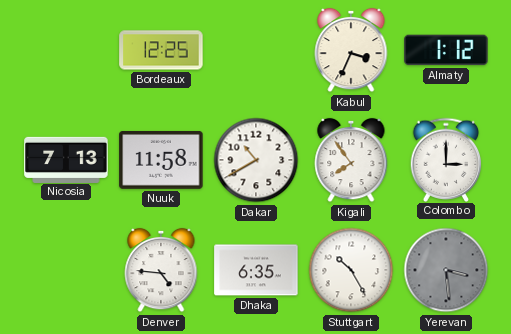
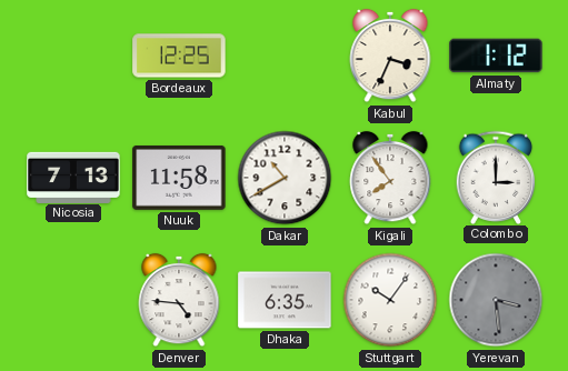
Stuttgart: 10:25 -> 10:06 (390, 300)
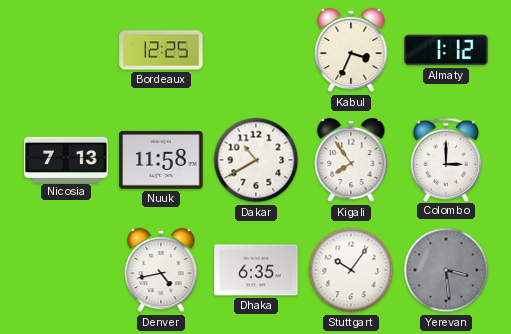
Denver: 4:46 -> 4:43 (161, 270)
